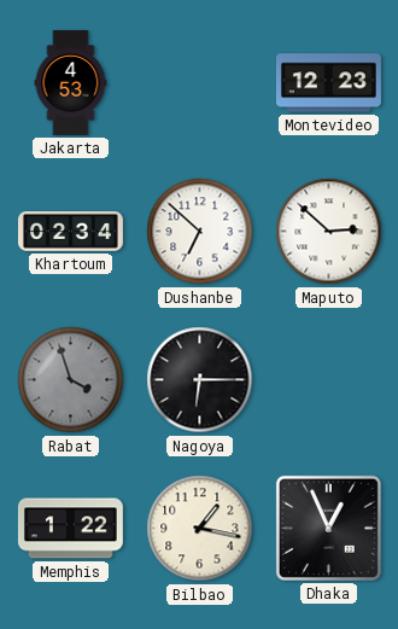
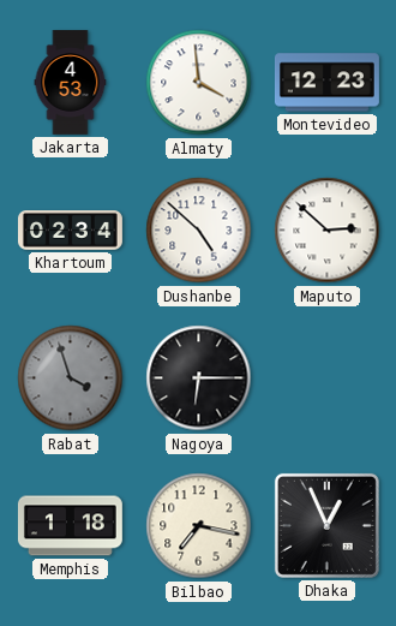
Almaty: none -> 3:59 (199, 83)
Dushanbe: 6:52 -> 4:52 (199, 231)
Memphis: 1:22 -> 1:18 (70, 526)
Bilbao: 1:17 -> 7:17 (199, 526)
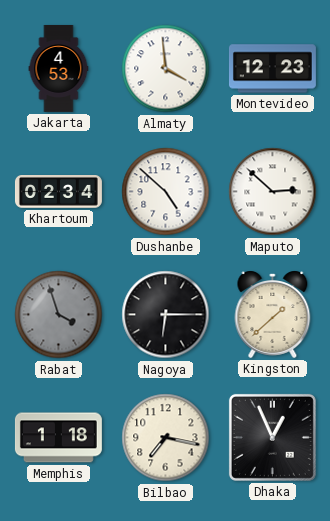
Kingston: none -> 1:38 (273, 314)
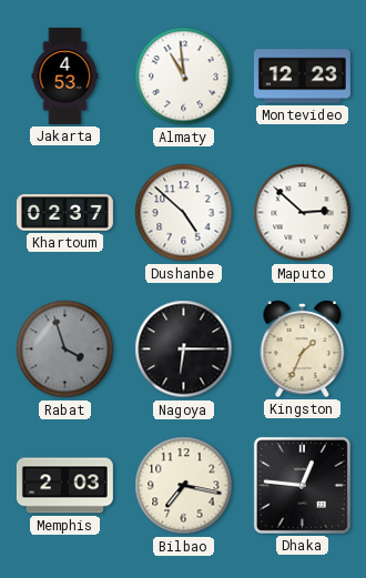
Almaty: 3:59 -> 10:59 (184, 77)
Khartoum: 02:34 -> 02:37 (64, 213)
Kingston: 1:38 -> 1:34 (303, 348)
Memphis: 1:18 -> 2:03 (64, 486)
Dhaka: 12:56 -> 12:46 (302, 485)
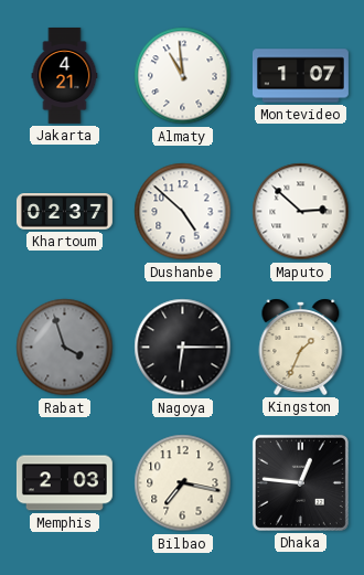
Jakarta: 4:53 -> 4:21 (65, 75)
Montevideo: 12:23 -> 1:07 (300, 76)
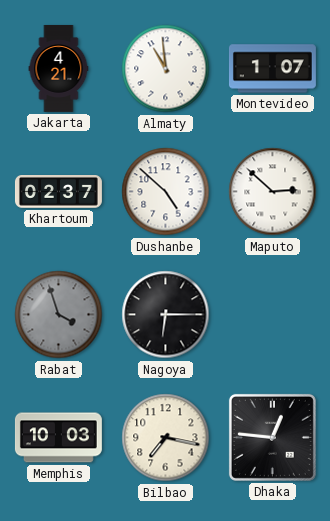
Kingston: 1:34 -> none (301, 347)
Memphis: 2:03 -> 10:03 (58, 438)
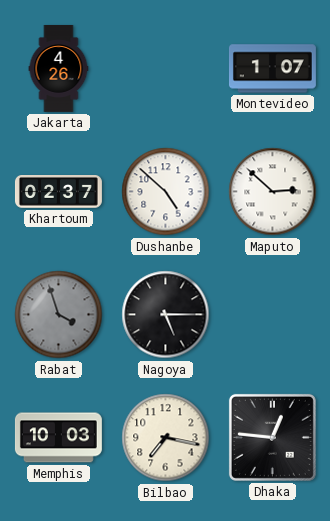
Jakarta: 4:21 -> 4:26 (59, 68)
Almaty: 10:59 -> none (166, 69)
Nagoya: 6:15 -> 5:15 (166, 315)
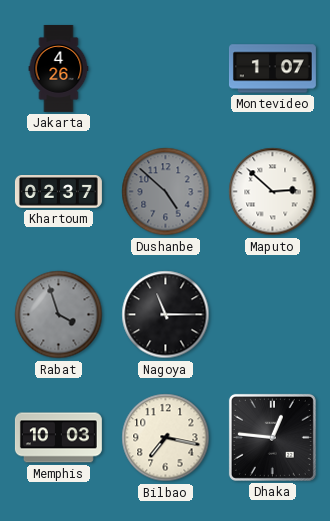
Dushanbe dial: white -> grey (166, 192)
Nagoya: 5:15 -> 11:15 (166, 315)
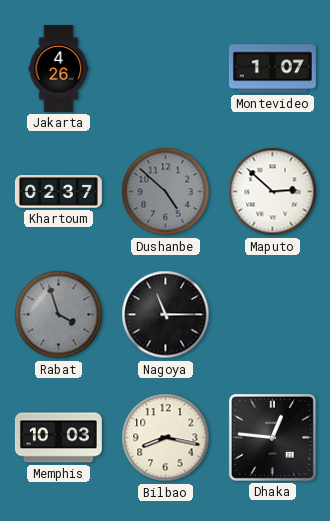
Bilbao: 7:17 -> 8:17 (166, 438)
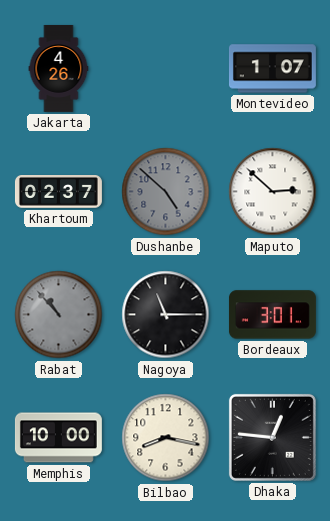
Rabat: 3:57 -> 10:53 (59, 315)
Bordeaux: none -> 3:01 (272, 315)
Memphis: 10:03 -> 10:00 (58, 438)
